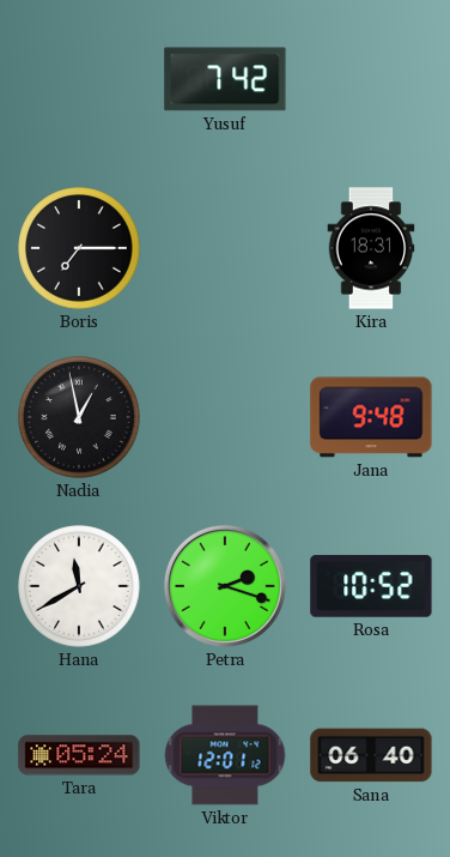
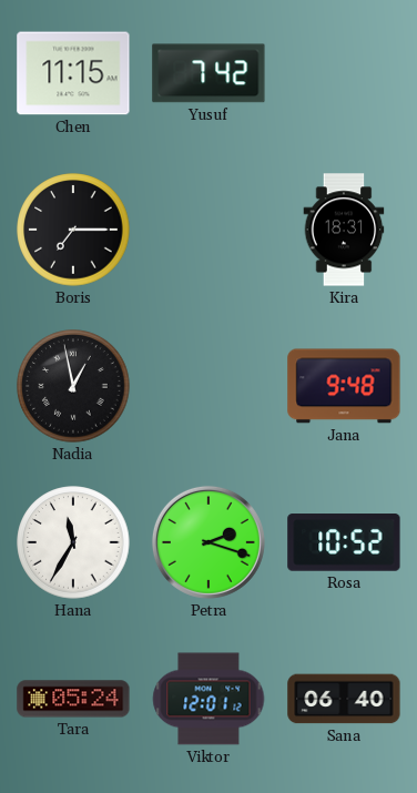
Chen: none -> 11:15 (73, 73)
Hana: 11:40 -> 11:35 (73, 542)
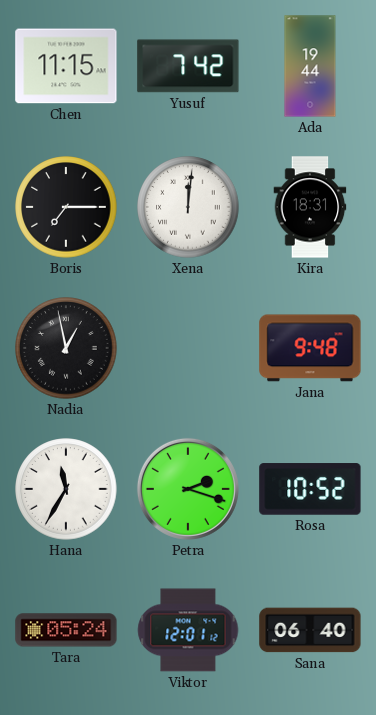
Ada: none -> 19:44 (310, 66)
Xena: none -> 12:01 (188, 207)
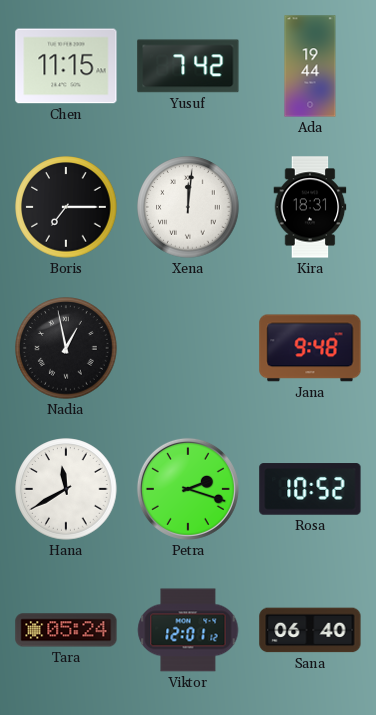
Hana: 11:35 -> 11:40 (66, 489)
